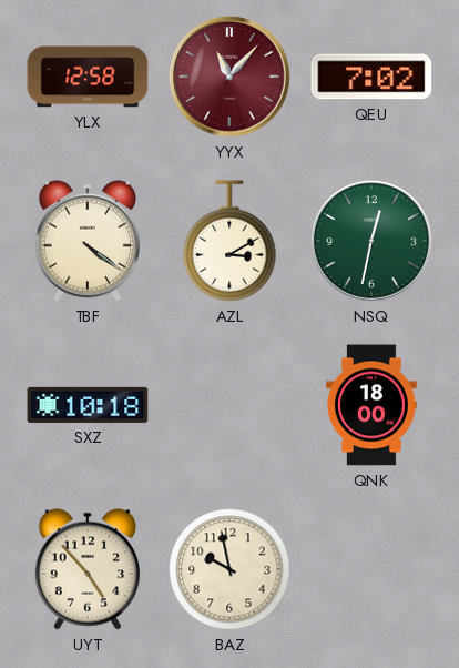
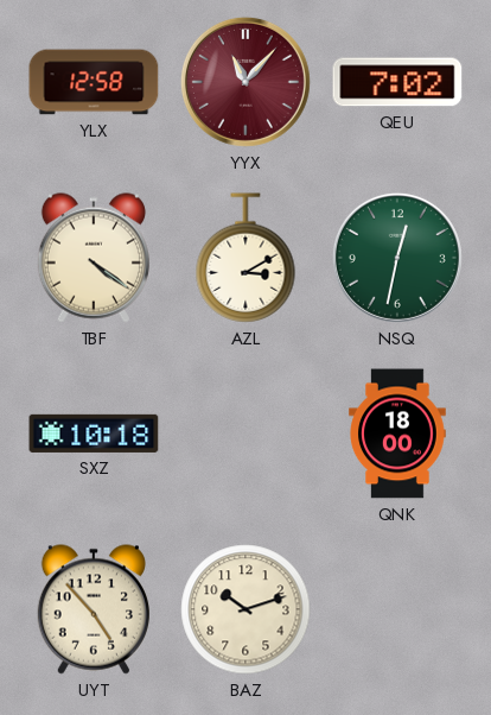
BAZ: 9:58 -> 10:12 (245, 609)
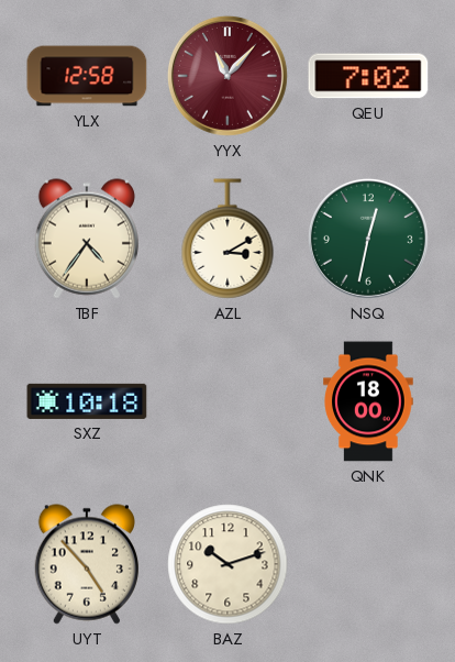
TBF: 4:21 -> 4:36 (87, 239)
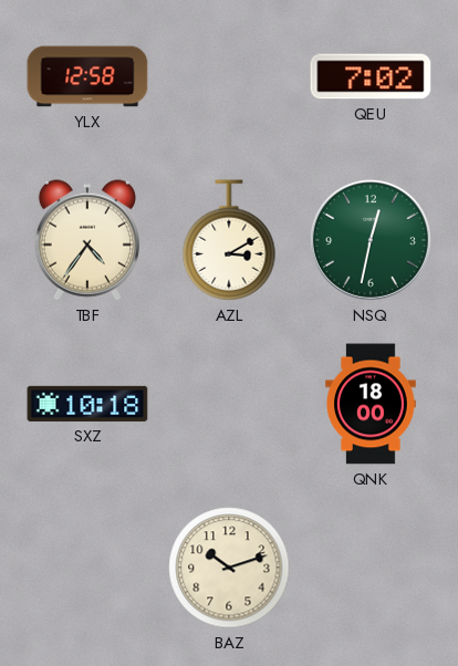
YYX: 11:07 -> none (227, 76)
UYT: 4:53 -> none (87, 564)
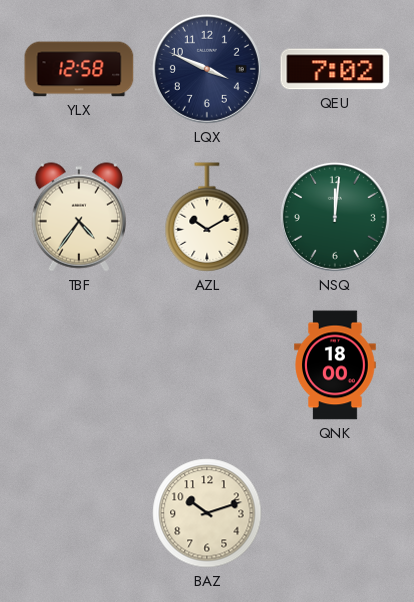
LQX: none -> 3:49 (207, 69)
AZL: 3:10 -> 10:10 (207, 217)
NSQ: 12:32 -> 12:01 (335, 217)
SXZ: 10:18 -> none (87, 404)
